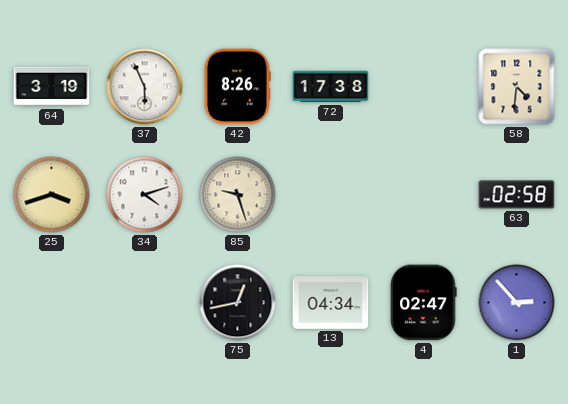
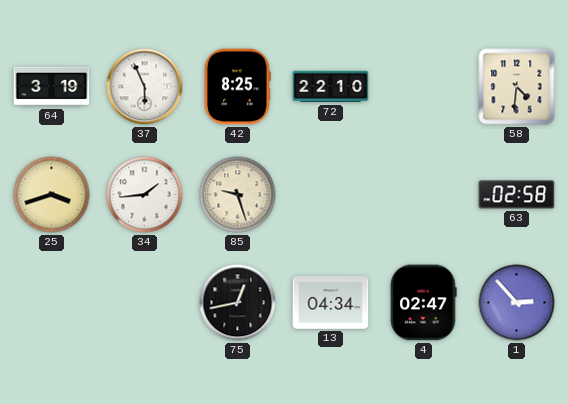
42: 8:26 -> 8:25 (238, 87)
72: 17:38 -> 22:10 (331, 87)
34: 4:12 -> 1:44 (145, 195)
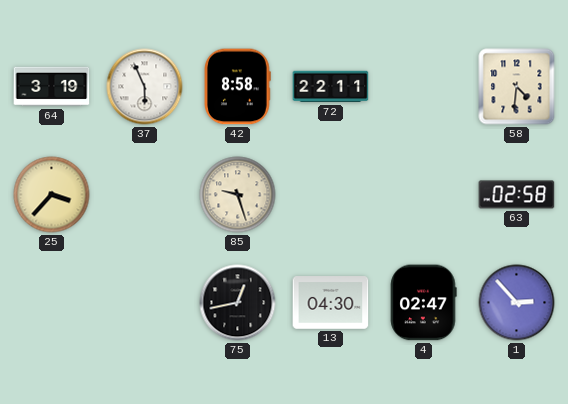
42: 8:25 -> 8:58 (238, 87)
72: 22:10 -> 22:11 (331, 87)
25: 3:42 -> 3:37 (52, 195)
34: 1:44 -> none (145, 195)
13: 04:34 -> 04:30 (331, 303)
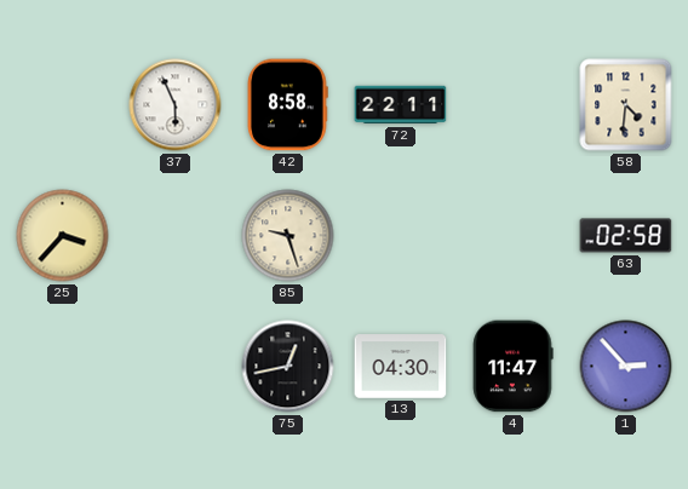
64: 3:19 -> none (52, 87)
4: 02:47 -> 11:47 (514, 367)
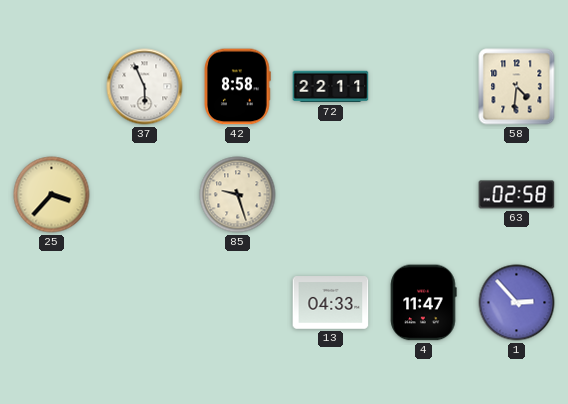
75: 12:43 -> none (288, 367)
13: 04:30 -> 04:33 (331, 303)
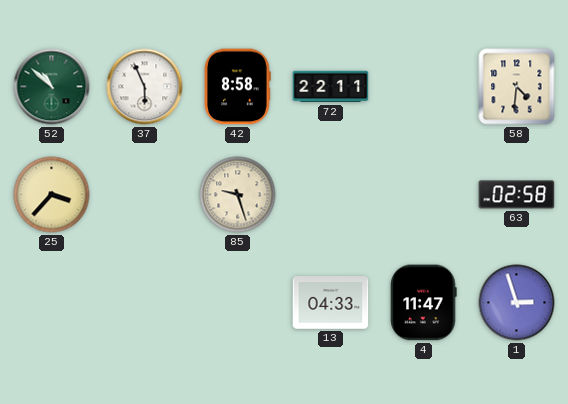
52: none -> 10:52 (52, 87)
1: 2:53 -> 2:57 (517, 303)
